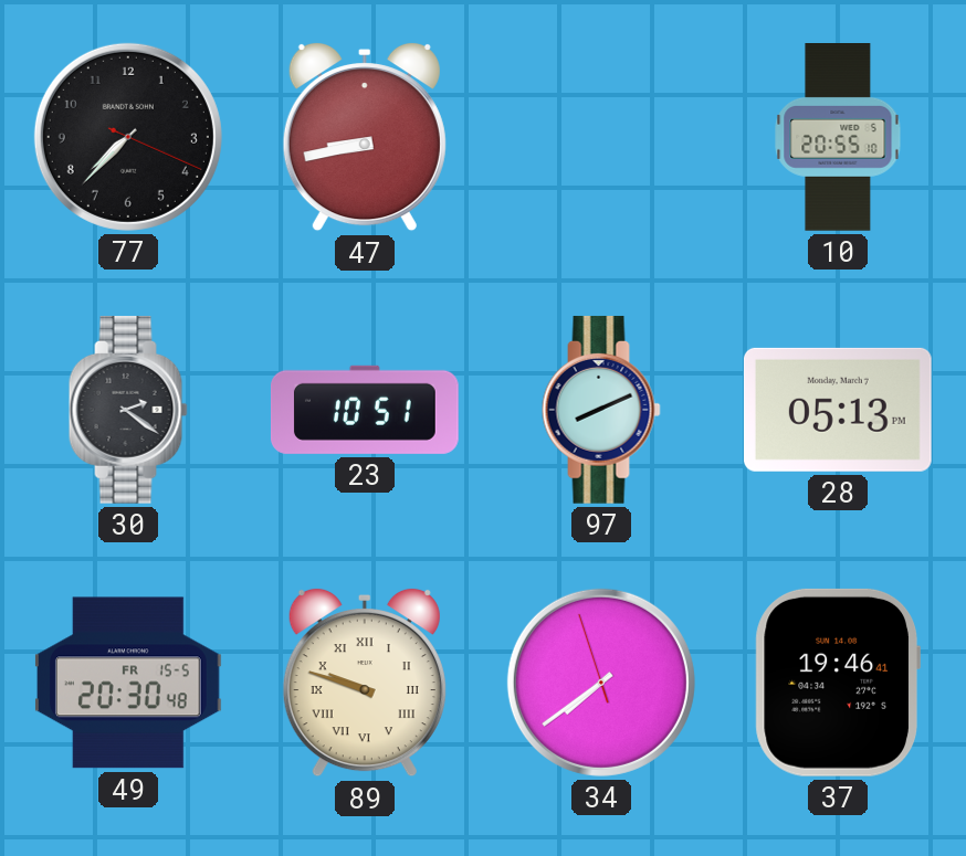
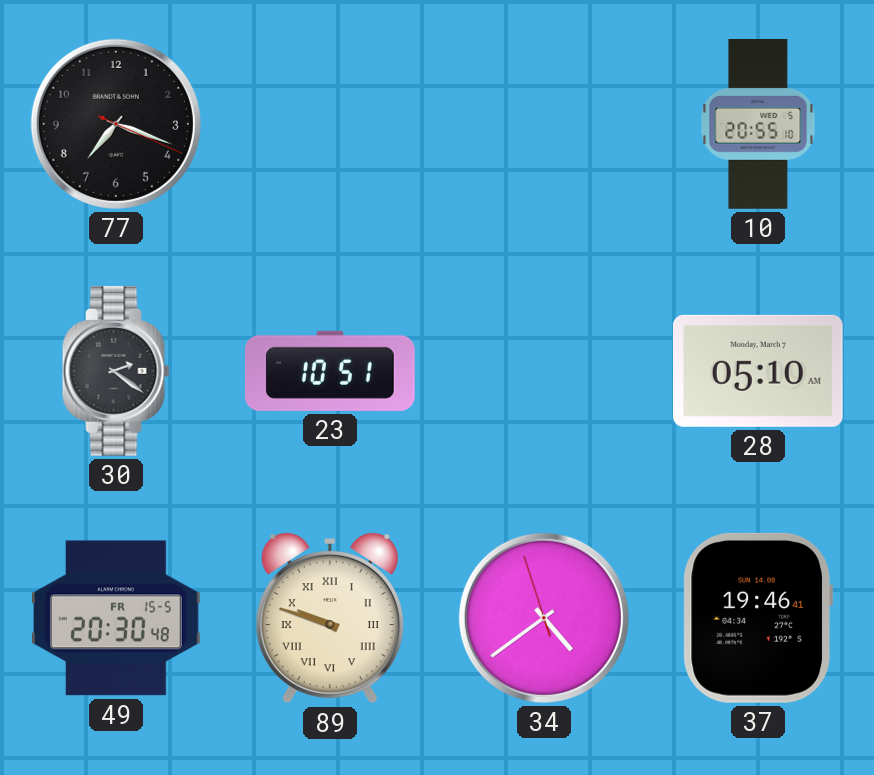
77: 7:37 -> 7:18 (116, 124)
47: 8:43 -> none (365, 137)
97: 8:11 -> none (601, 410)
28: 05:13 -> 05:10 (758, 371)
34: 7:38 -> 4:38 (544, 618)
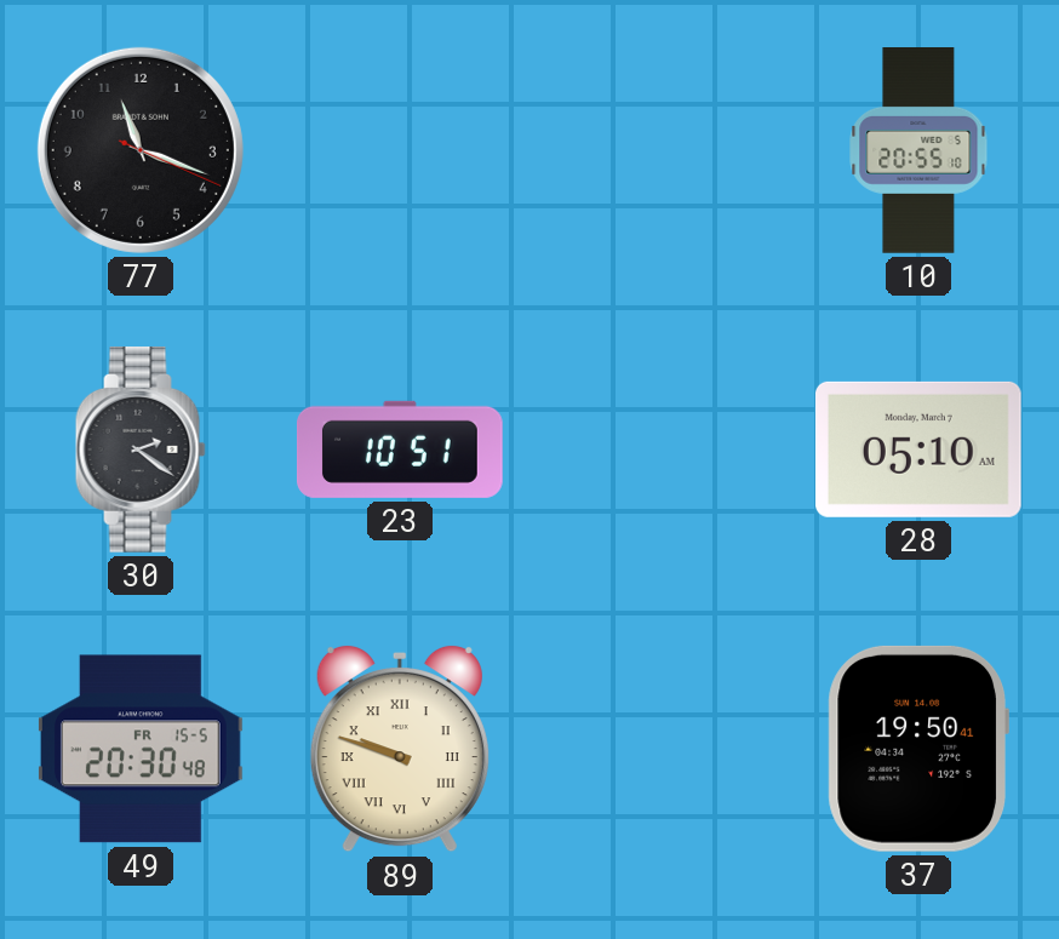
77: 7:18 -> 11:18 (141, 150)
34: 4:38 -> none (544, 618)
37: 19:46 -> 19:50 (917, 749)
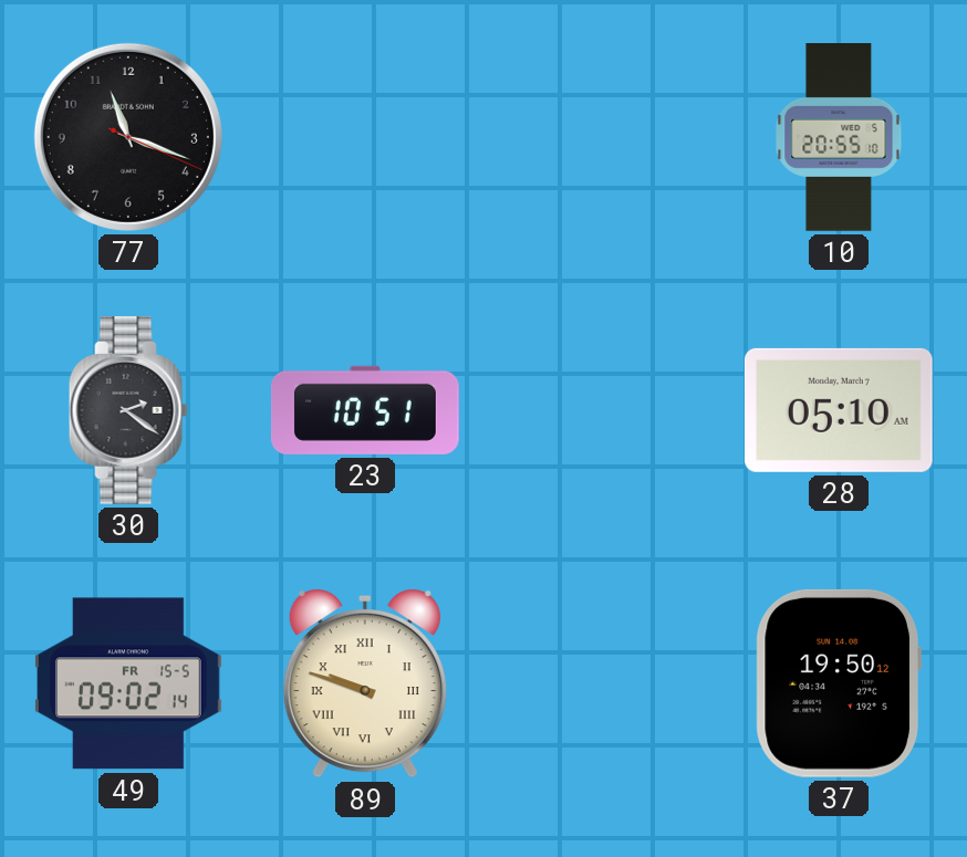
49: 20:30 -> 09:02 (128, 683)
37: 19:50:41 -> 19:50:12 (838, 683)
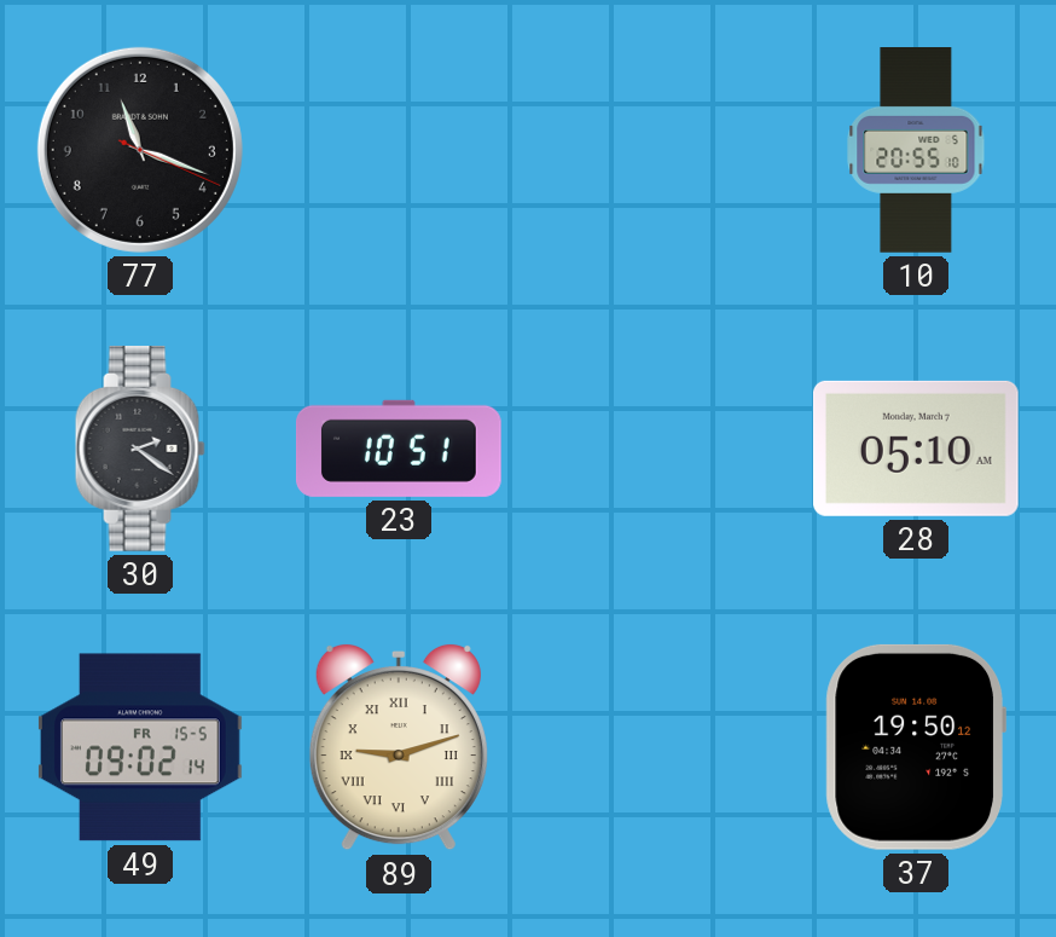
89: 9:48 -> 9:12 (399, 747)
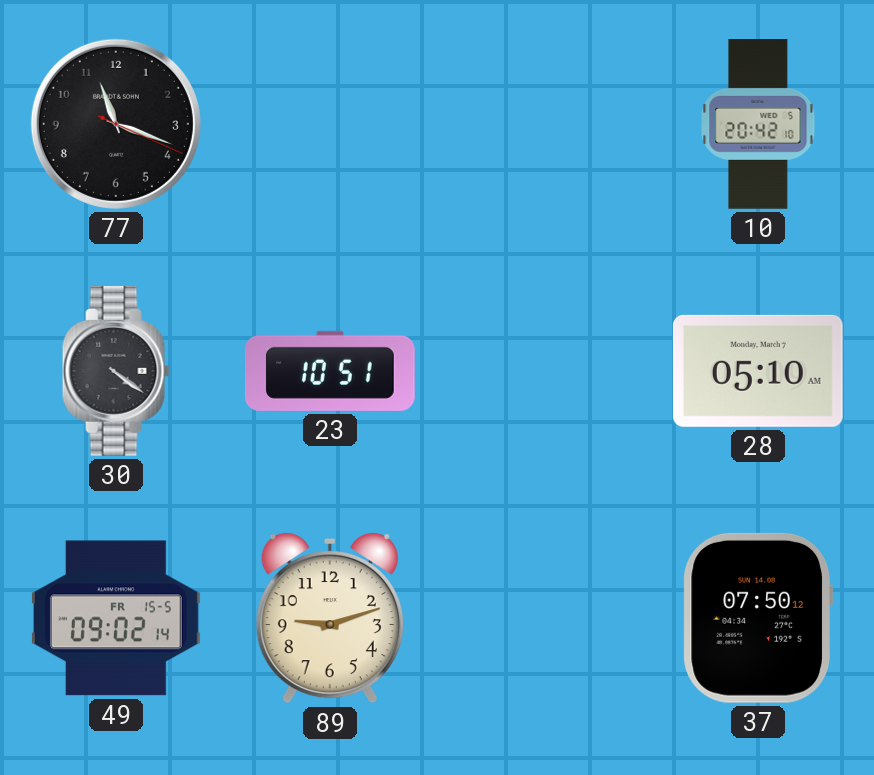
10: 20:55 -> 20:42 (758, 125)
30: 2:21 -> 4:21 (116, 371)
89 numerals: Roman -> Arabic (330, 618)
37: 19:50 -> 07:50 (757, 618)
